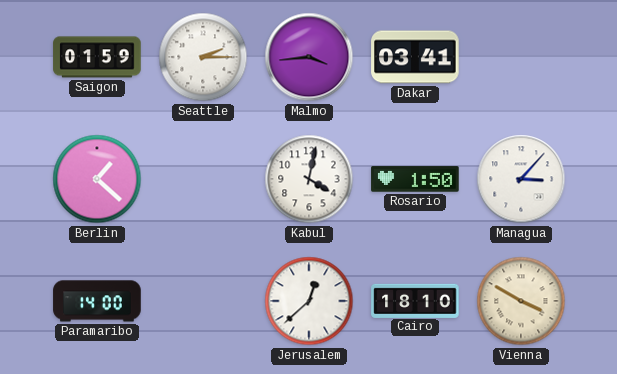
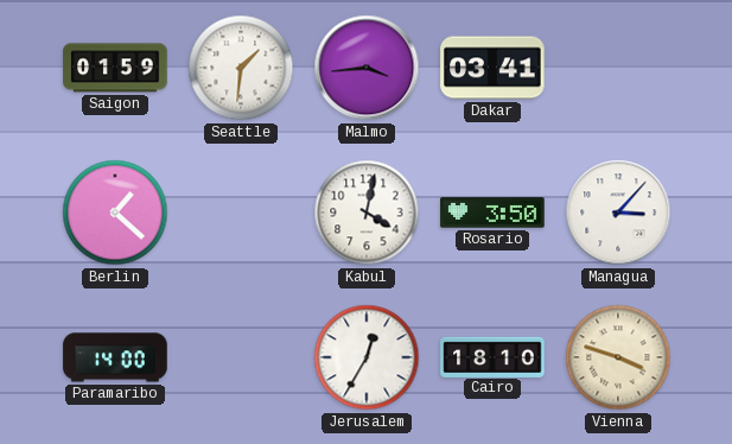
Seattle: 2:15 -> 1:31 (241, 68)
Rosario: 1:50 -> 3:50 (492, 213)
Jerusalem: 12:38 -> 12:35 (367, 357)
Vienna: 3:50 -> 3:48 (618, 357)
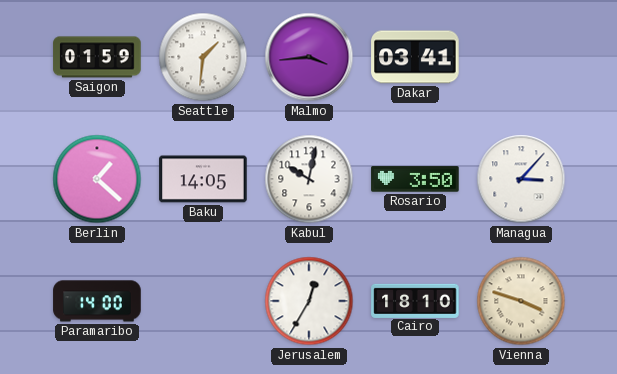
Baku: none -> 14:05 (203, 179)
Kabul: 4:02 -> 10:02 (309, 179)
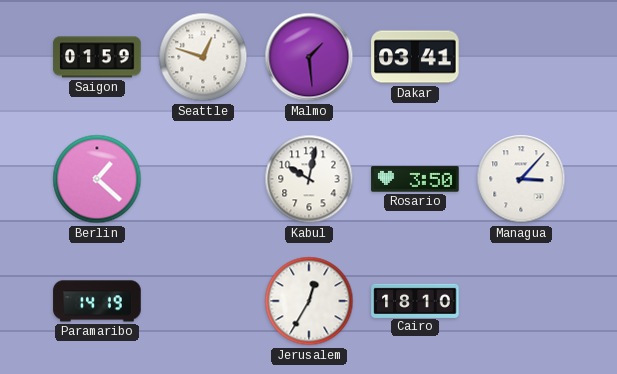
Seattle: 1:31 -> 12:48 (203, 57)
Malmo: 3:44 -> 1:29 (309, 57)
Baku: 14:05 -> none (203, 179)
Paramaribo: 14:00 -> 14:19 (97, 301)
Vienna: 3:48 -> none (521, 301)
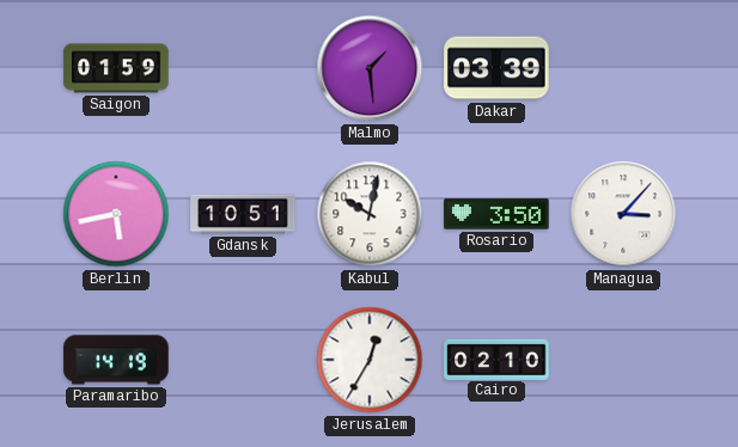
Seattle: 12:48 -> none (203, 57)
Dakar: 03:41 -> 03:39 (496, 68)
Berlin: 1:22 -> 5:43 (116, 214)
Gdansk: none -> 10:51 (243, 214)
Cairo: 18:10 -> 02:10 (496, 359)
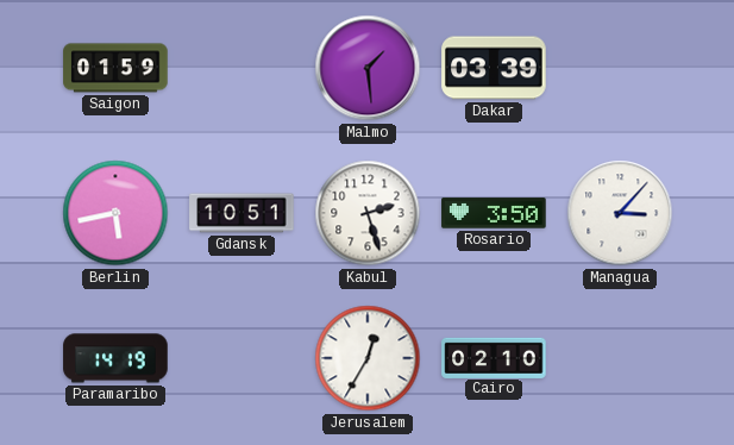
Kabul: 10:02 -> 2:27 (368, 213)
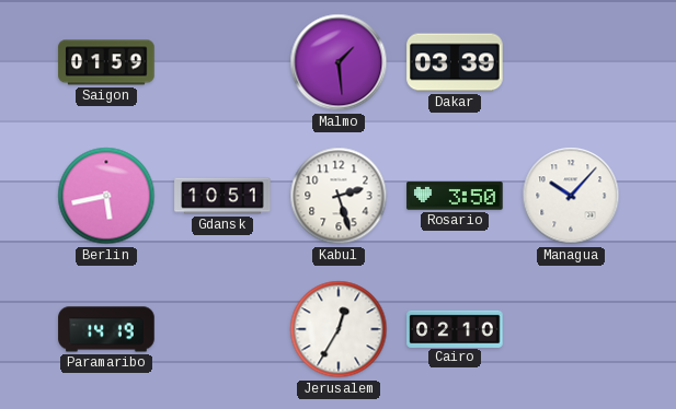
Managua: 3:07 -> 10:07 (571, 196)
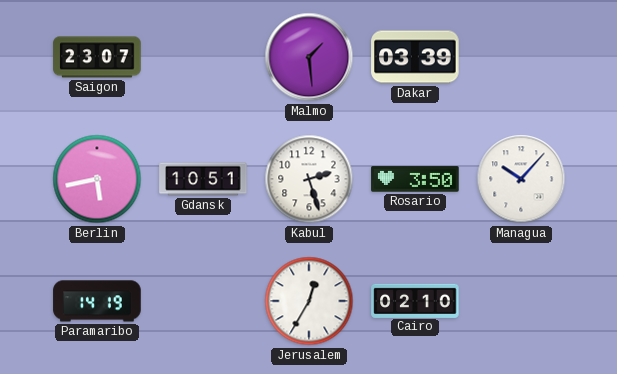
Saigon: 01:59 -> 23:07 (97, 57)
